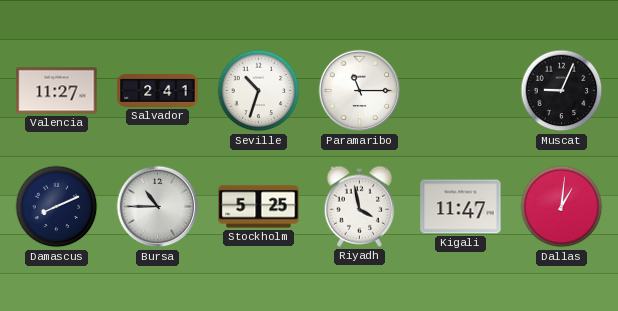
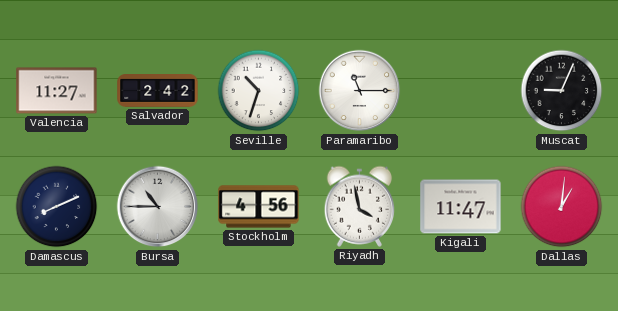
Salvador: 2:41 -> 2:42 (158, 91)
Stockholm: 5:25 -> 4:56 (259, 207)
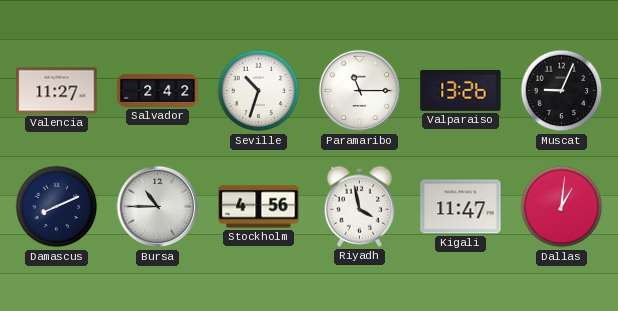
Valparaiso: none -> 13:26 (461, 90)
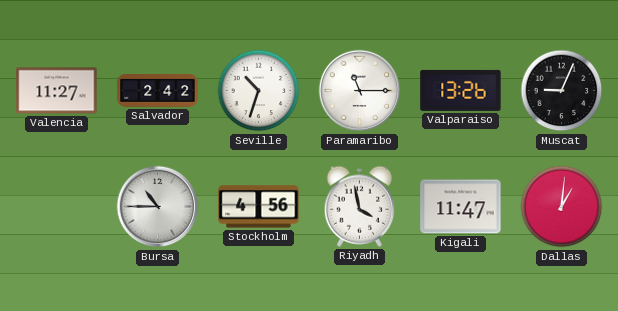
Damascus: 8:11 -> none (57, 207)
